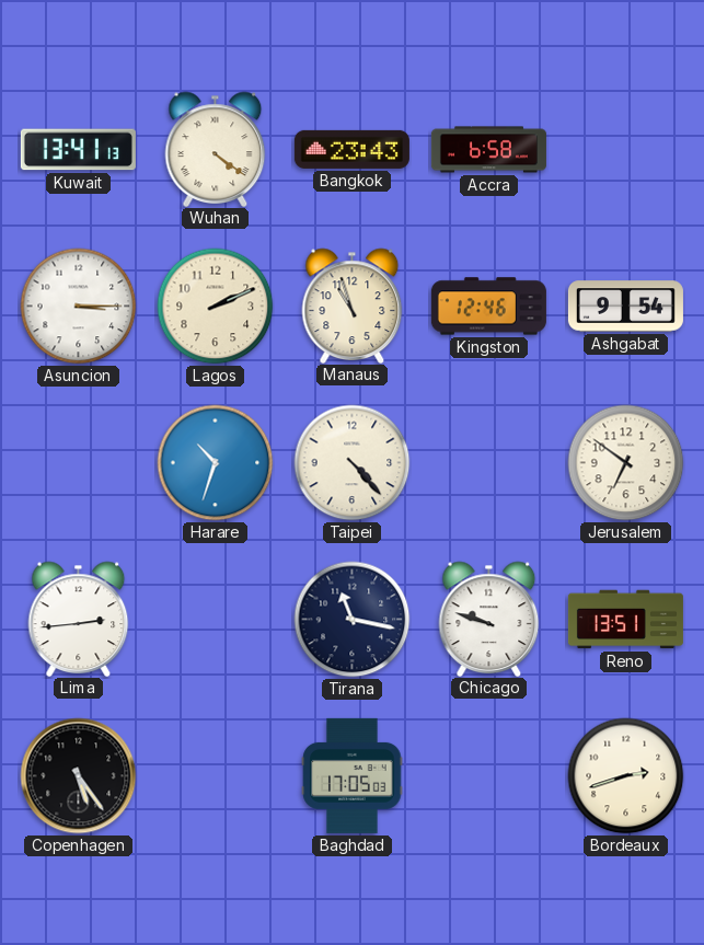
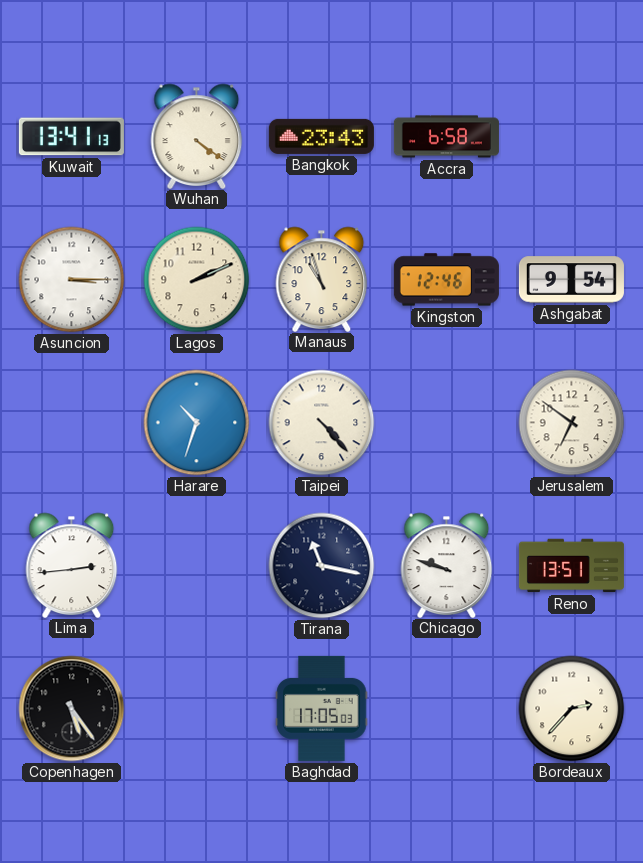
Bordeaux: 2:42 -> 2:37 (572, 709)
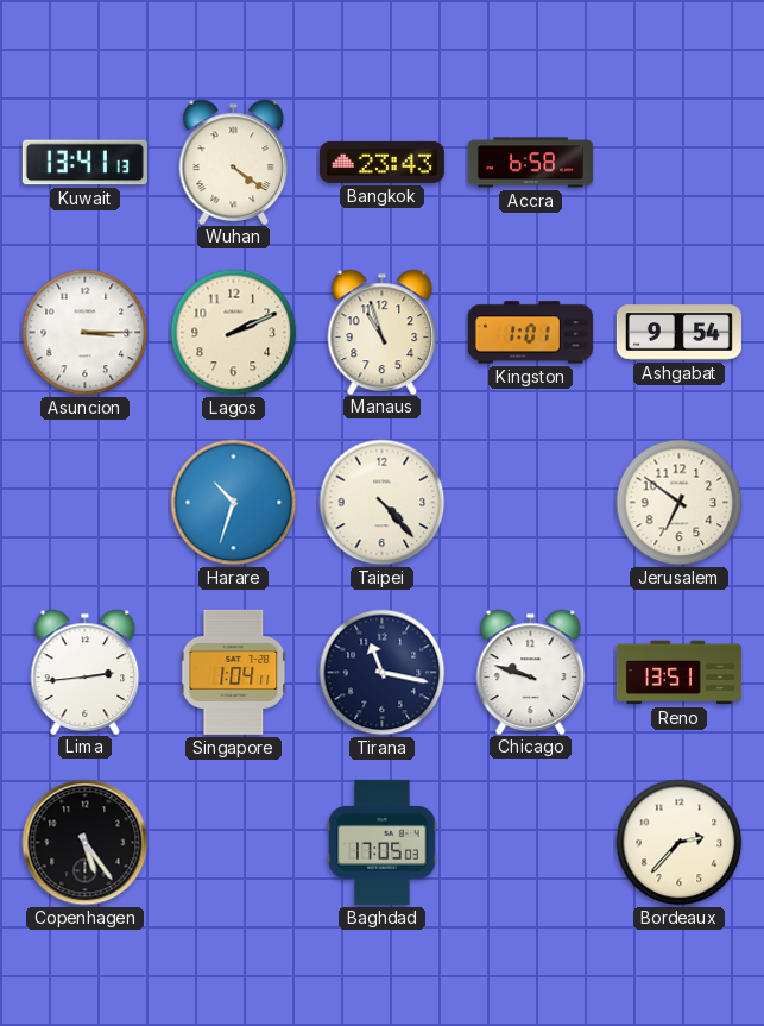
Kingston: 12:46 -> 1:01 (530, 333)
Singapore: none -> 1:04 (234, 672)
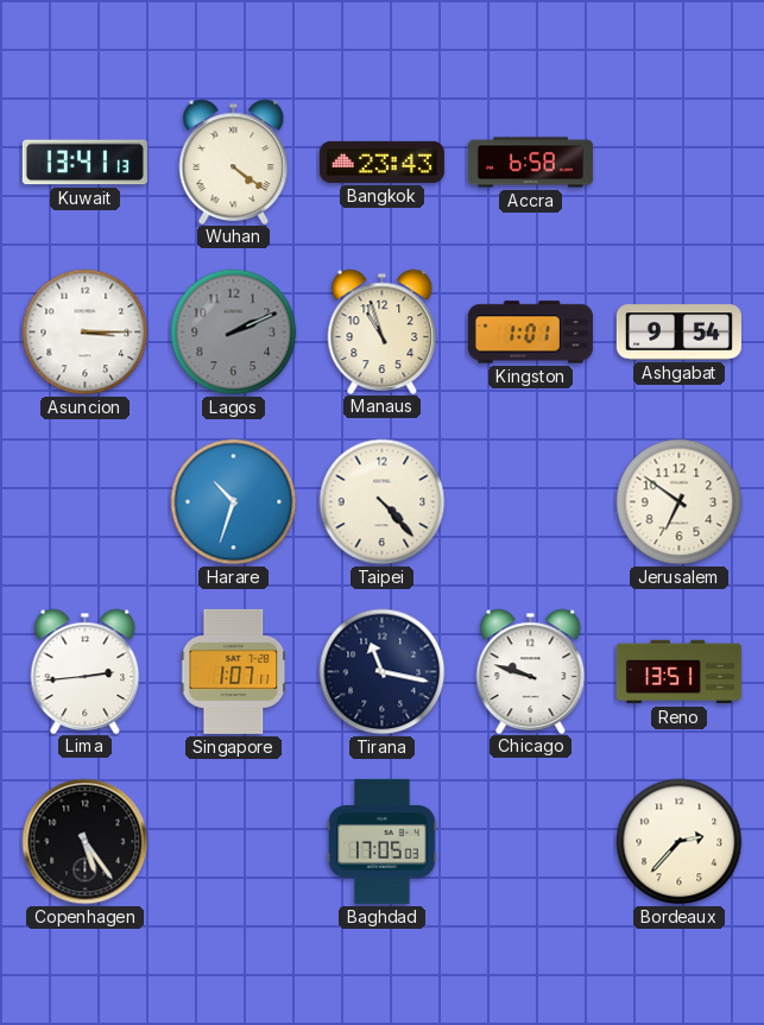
Lagos dial: cream -> grey (234, 333)
Singapore: 1:04 -> 1:07 (234, 671)
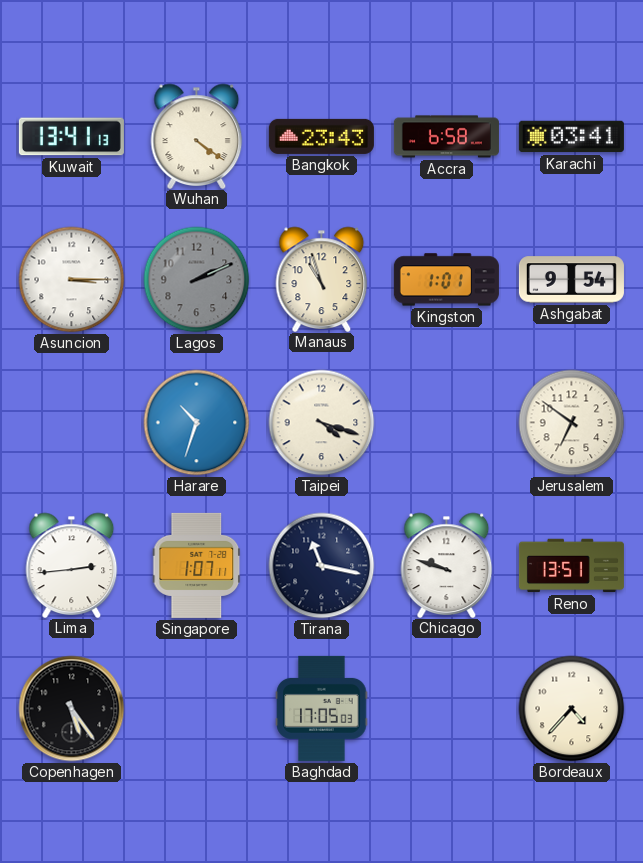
Karachi: none -> 03:41 (571, 137)
Taipei: 4:23 -> 4:18 (322, 423)
Bordeaux: 2:37 -> 4:37 (572, 709)
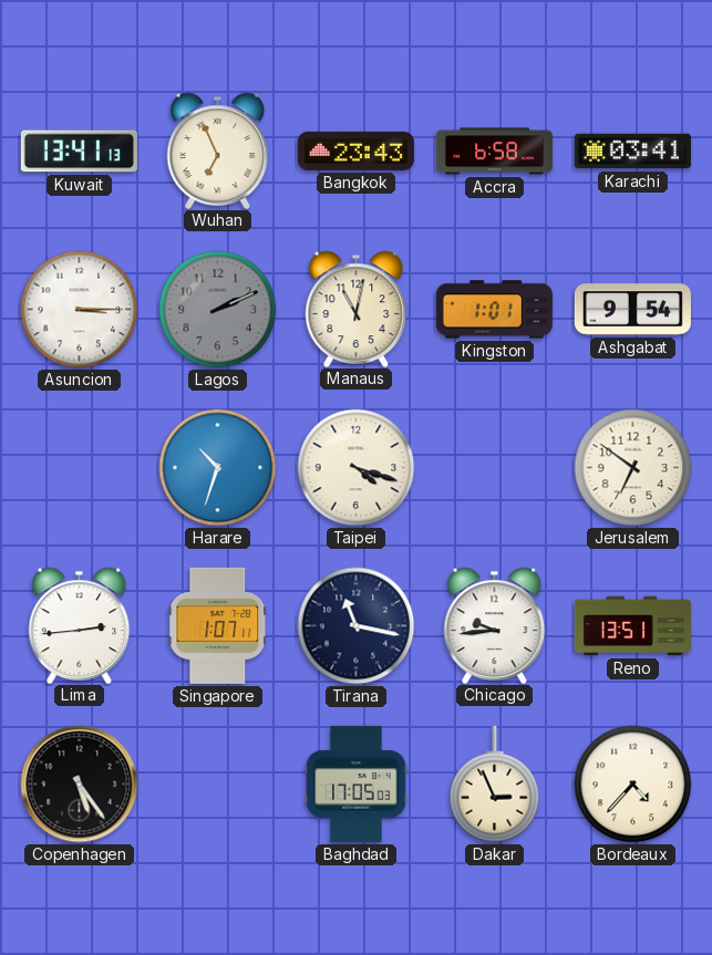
Wuhan: 4:21 -> 6:56 (218, 150)
Manaus: 10:57 -> 11:02 (357, 309)
Chicago: 9:48 -> 9:44 (495, 625)
Dakar: none -> 2:56 (495, 785)
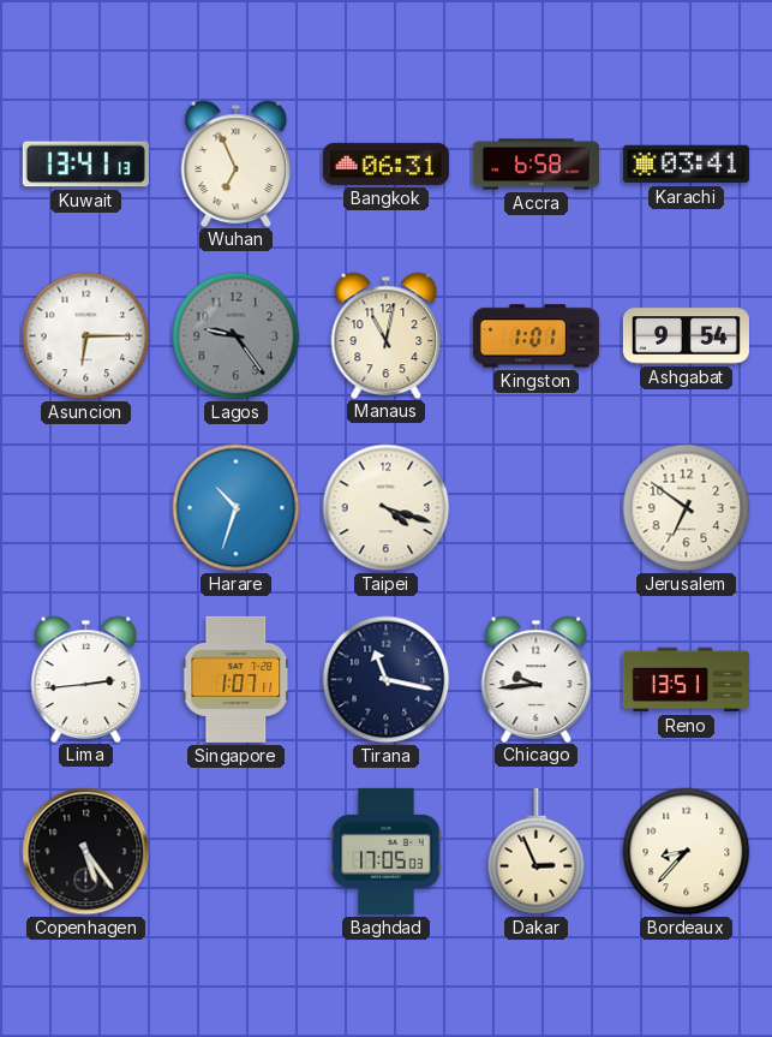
Bangkok: 23:43 -> 06:31 (385, 163)
Asuncion: 3:15 -> 6:15 (86, 336)
Lagos: 2:11 -> 9:24 (237, 336)
Bordeaux: 4:37 -> 8:37 (687, 852)
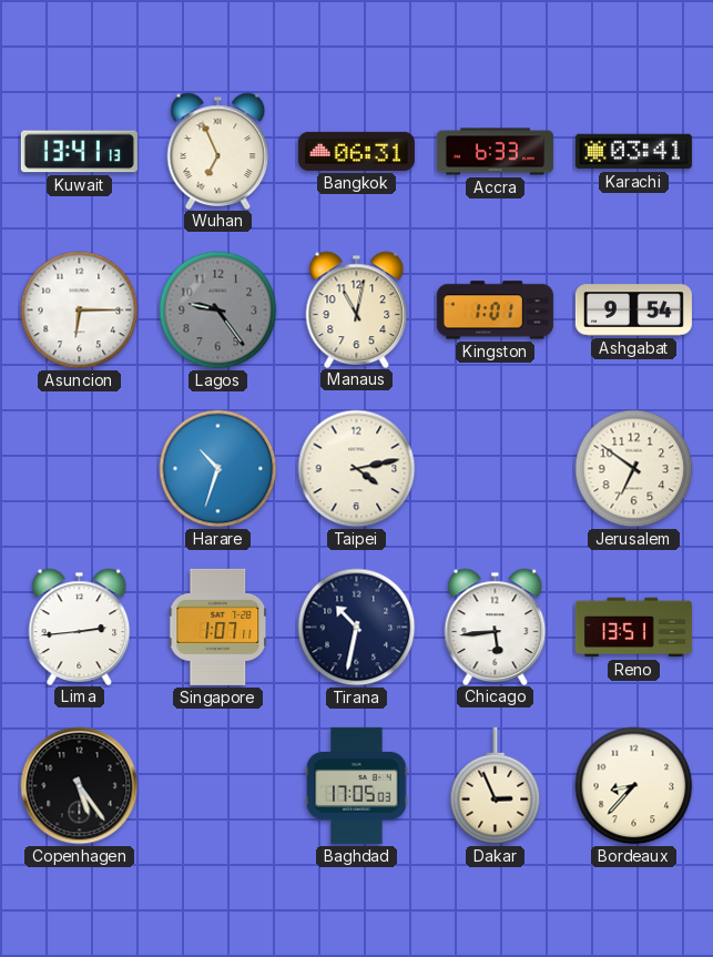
Accra: 6:58 -> 6:33 (495, 152)
Taipei: 4:18 -> 4:13 (357, 469)
Tirana: 11:17 -> 10:32 (357, 628)
Chicago: 9:44 -> 5:44 (496, 627)
